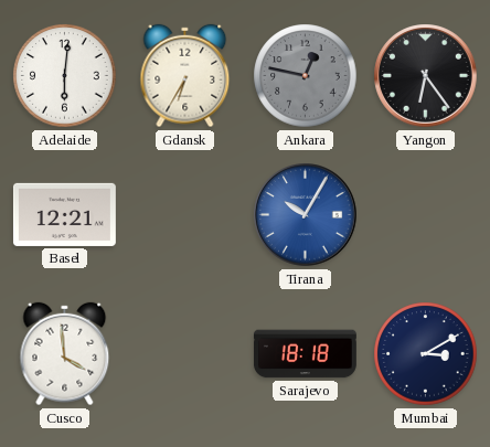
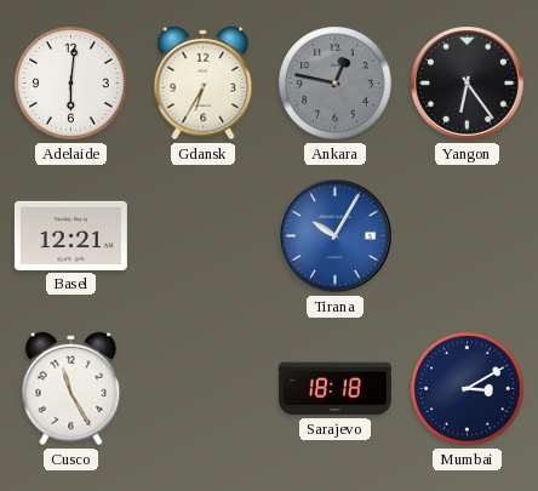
Cusco: 3:59 -> 11:25 (71, 389)
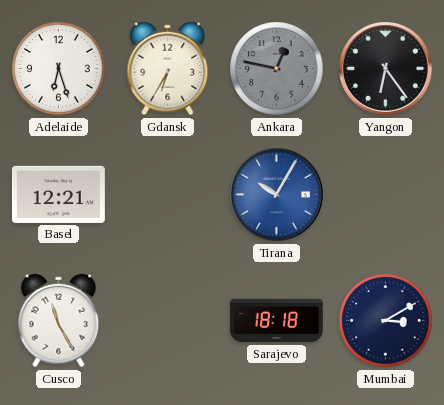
Adelaide: 6:01 -> 6:27 (59, 69)
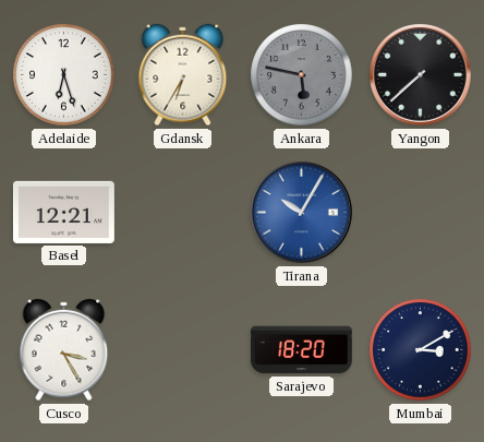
Ankara: 12:47 -> 5:47 (302, 75)
Yangon: 6:24 -> 7:38 (421, 75)
Cusco: 11:25 -> 3:25 (64, 350)
Sarajevo: 18:18 -> 18:20 (301, 350)
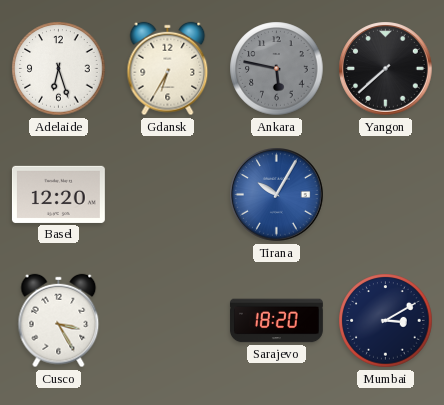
Basel: 12:21 -> 12:20 (58, 194)
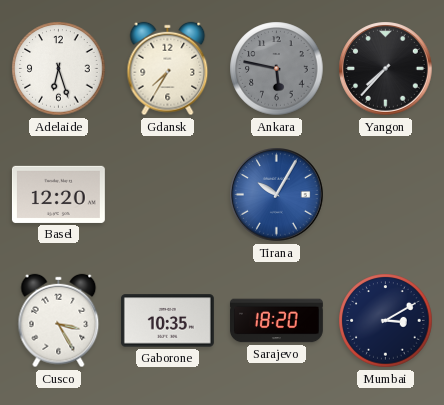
Gdansk: 6:35 -> 7:35 (168, 69)
Yangon: 7:38 -> 7:37 (386, 69)
Gaborone: none -> 10:35 (167, 321)
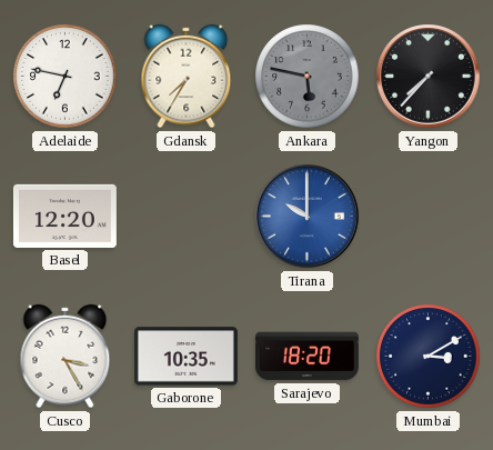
Adelaide: 6:27 -> 6:47 (66, 77)
Tirana: 10:05 -> 10:00 (308, 217)
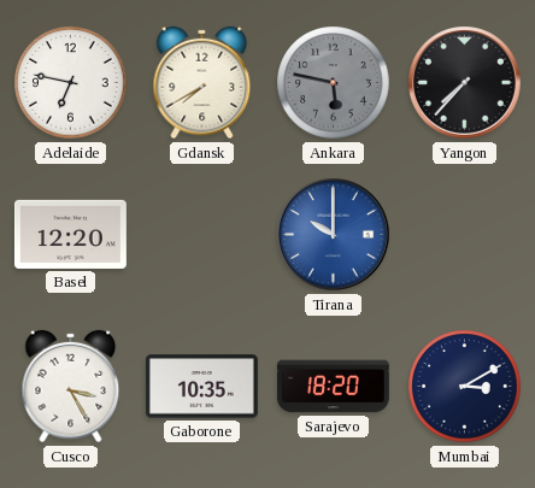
Gdansk: 7:35 -> 7:40 (202, 83)
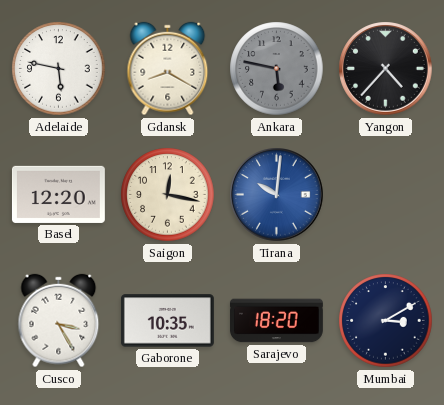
Adelaide: 6:47 -> 5:47 (59, 69)
Gdansk: 7:40 -> 8:20 (168, 69)
Yangon: 7:37 -> 4:37 (386, 69)
Saigon: none -> 12:17 (168, 195)
Tirana: 10:00 -> 10:01 (277, 195)
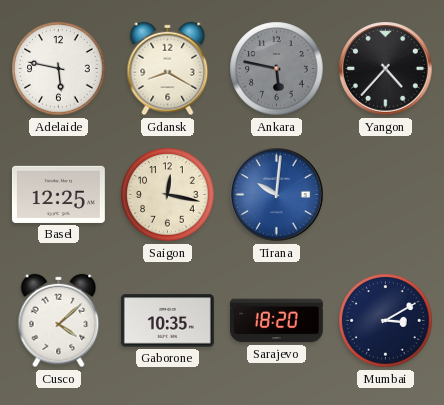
Basel: 12:20 -> 12:25 (58, 194)
Cusco: 3:25 -> 4:08 (59, 321)
